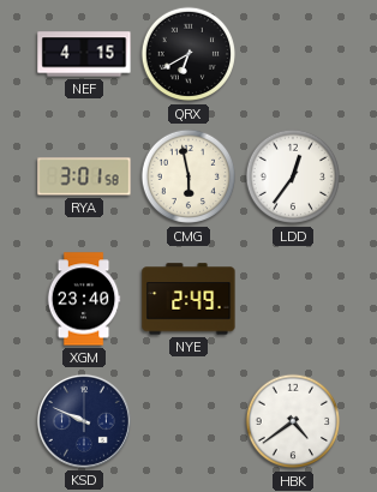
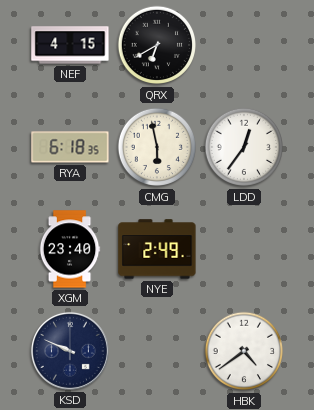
RYA: 3:01 -> 6:18 (70, 147)
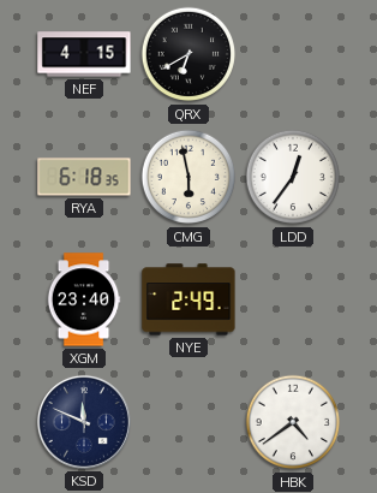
KSD: 9:49 -> 11:49 (84, 422)
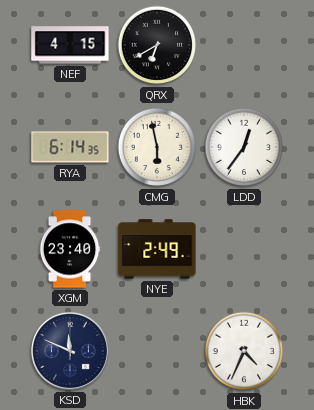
RYA: 6:18 -> 6:14 (70, 147)
HBK: 4:39 -> 4:34 (244, 351)
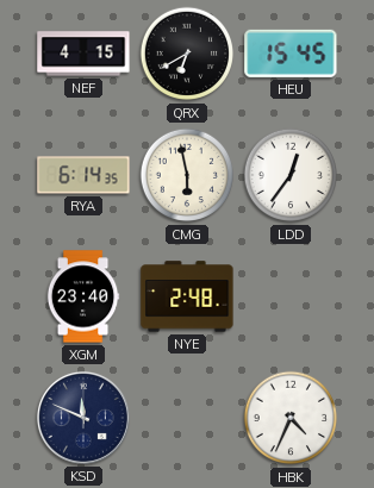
HEU: none -> 15:45 (291, 54)
NYE: 2:49 -> 2:48 (187, 296)
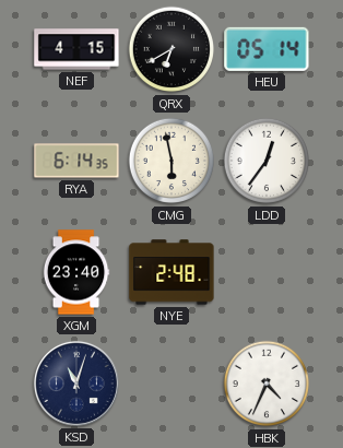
HEU: 15:45 -> 05:14 (267, 49)
KSD: 11:49 -> 11:03 (76, 384)
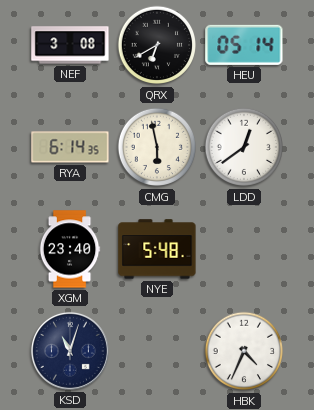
NEF: 4:15 -> 3:08 (70, 45)
LDD: 12:36 -> 12:39 (244, 147)
NYE: 2:48 -> 5:48 (157, 249)
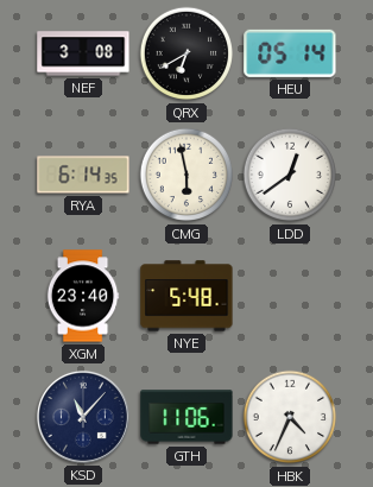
KSD: 11:03 -> 11:07 (83, 417)
GTH: none -> 11:06 (186, 417)
